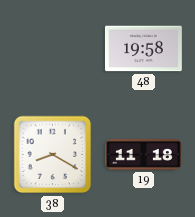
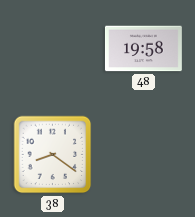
38: 8:20 -> 8:21 (53, 155)
19: 11:18 -> none (144, 154)
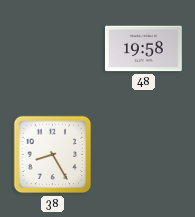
38: 8:21 -> 8:25 (53, 155)
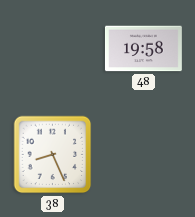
38: 8:25 -> 8:26 (53, 155)
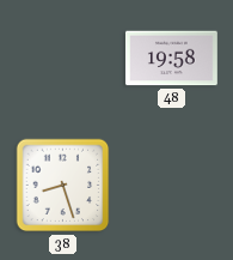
38: 8:26 -> 8:27 (63, 186)
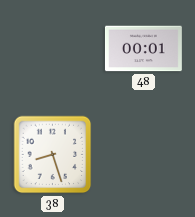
48: 19:58 -> 00:01 (143, 49)
